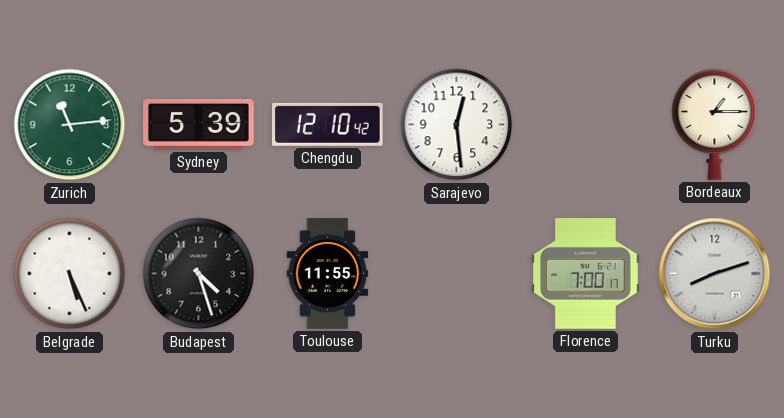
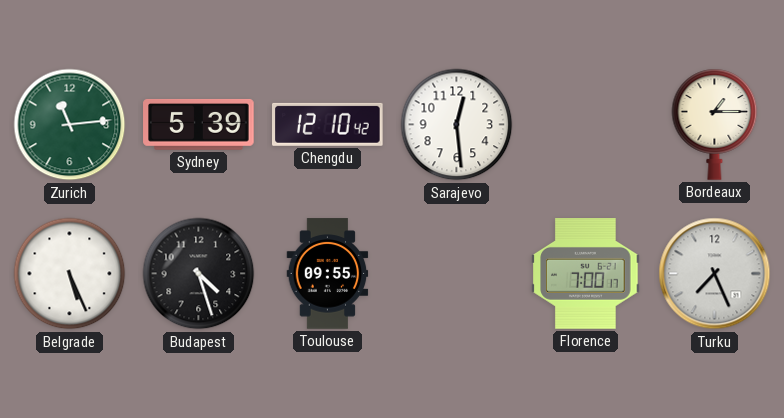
Toulouse: 11:55 -> 09:55 (328, 274)
Turku: 8:12 -> 7:26 (715, 274)
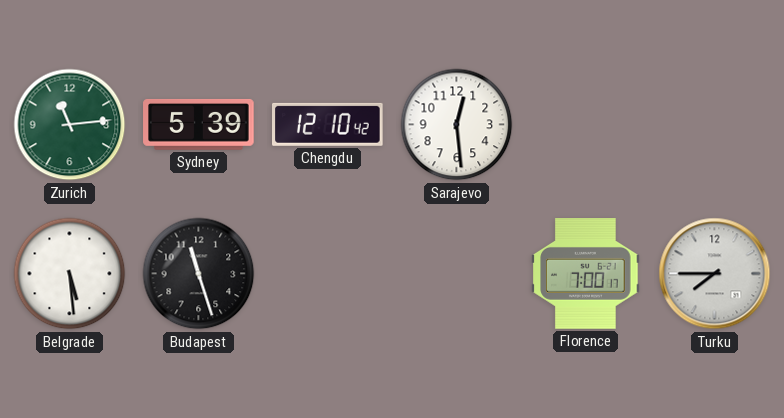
Bordeaux: 1:15 -> none (715, 124)
Belgrade: 5:26 -> 5:29 (70, 274)
Budapest: 4:27 -> 11:27 (199, 274)
Toulouse: 09:55 -> none (328, 274)
Turku: 7:26 -> 7:45 (715, 274)
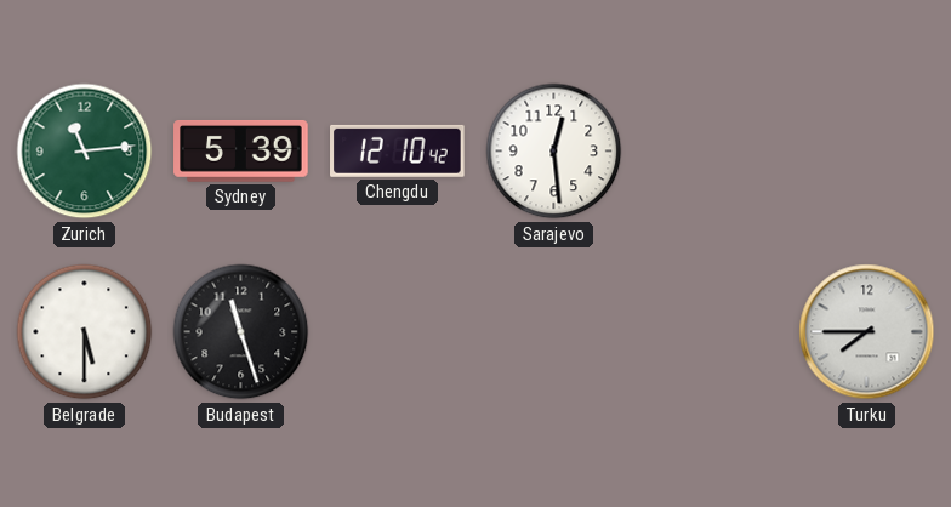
Belgrade: 5:29 -> 5:30 (85, 332)
Florence: 7:00 -> none (586, 274)
